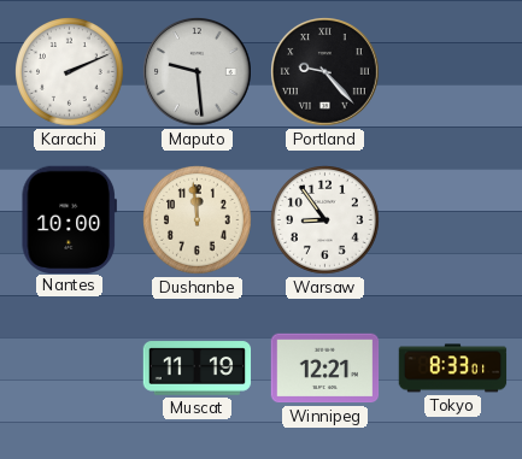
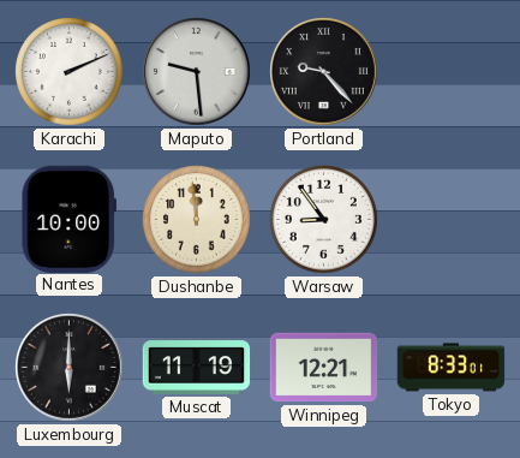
Luxembourg: none -> 6:00 (70, 368)
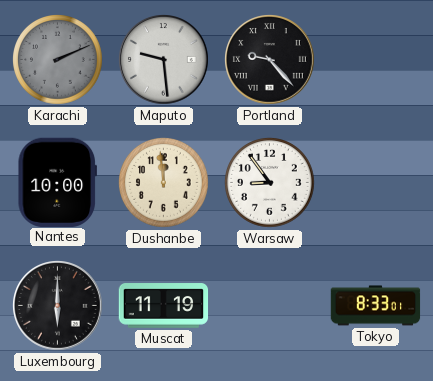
Karachi dial: white -> grey (58, 60)
Winnipeg: 12:21 -> none (324, 368)
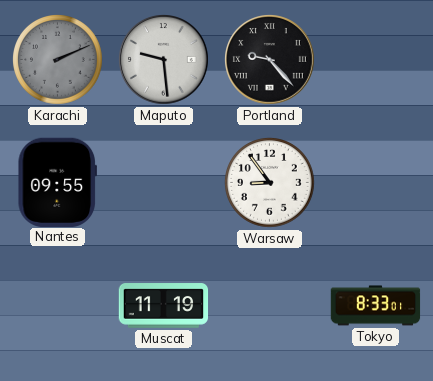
Nantes: 10:00 -> 09:55 (57, 182)
Dushanbe: 11:59 -> none (164, 183)
Luxembourg: 6:00 -> none (58, 306)
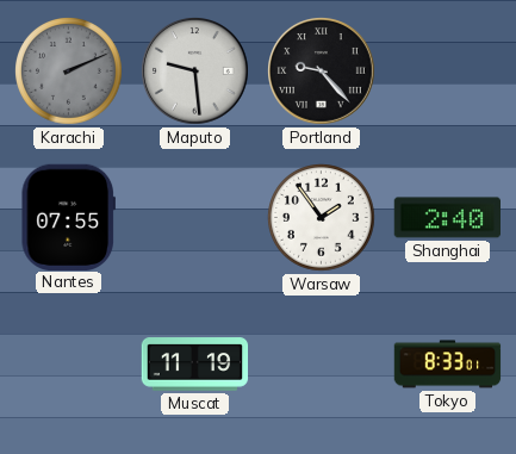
Nantes: 09:55 -> 07:55 (68, 217)
Warsaw: 8:54 -> 1:54 (322, 218)
Shanghai: none -> 2:40 (448, 218)
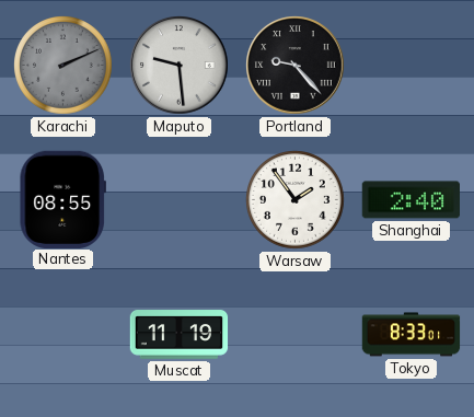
Nantes: 07:55 -> 08:55 (62, 199)
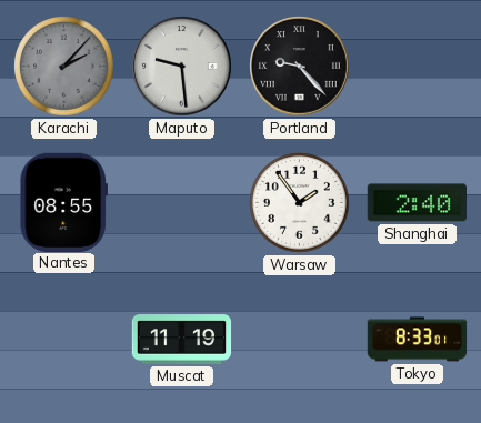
Karachi: 2:11 -> 2:07 (64, 67)
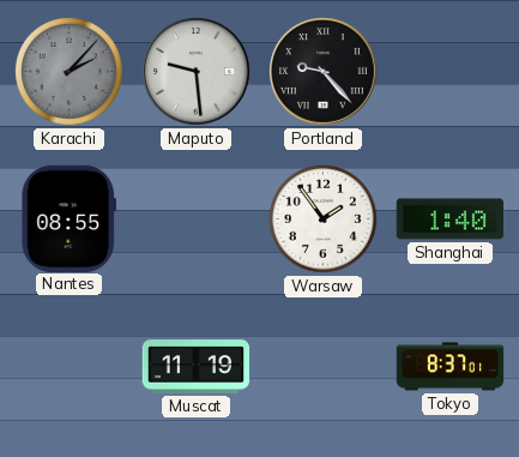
Shanghai: 2:40 -> 1:40 (451, 220)
Tokyo: 8:33 -> 8:37 (451, 367)
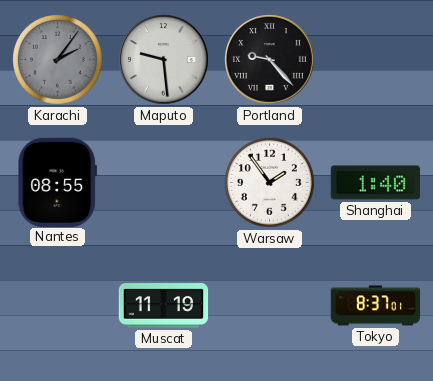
Karachi: 2:07 -> 2:06 (58, 60)
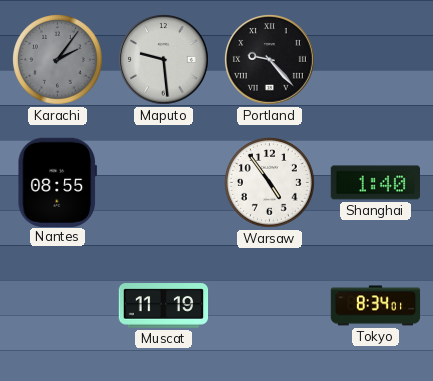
Warsaw: 1:54 -> 4:54 (270, 183)
Tokyo: 8:37 -> 8:34 (376, 306)
